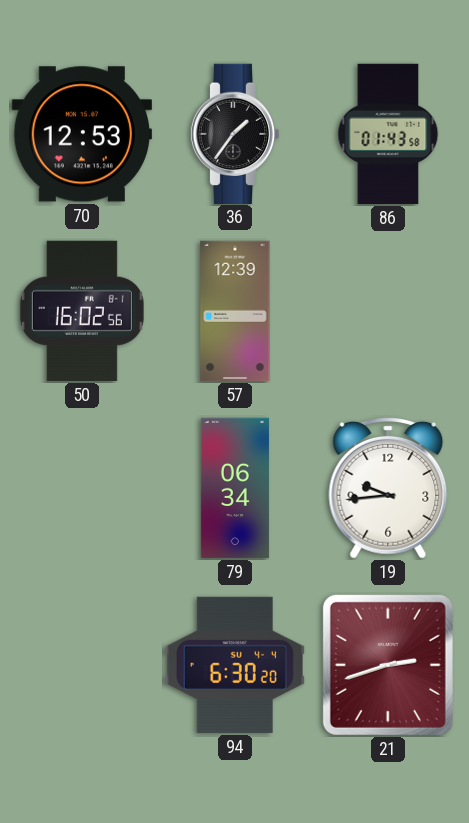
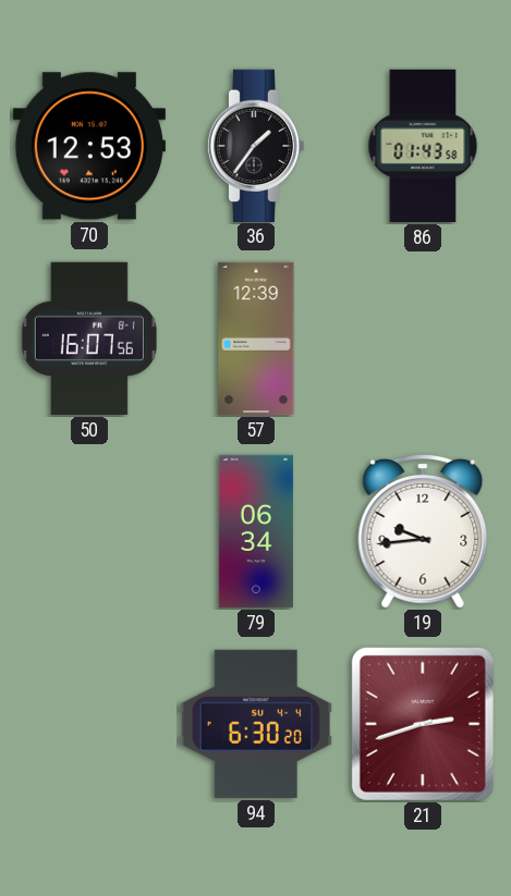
50: 16:02 -> 16:07 (89, 339)
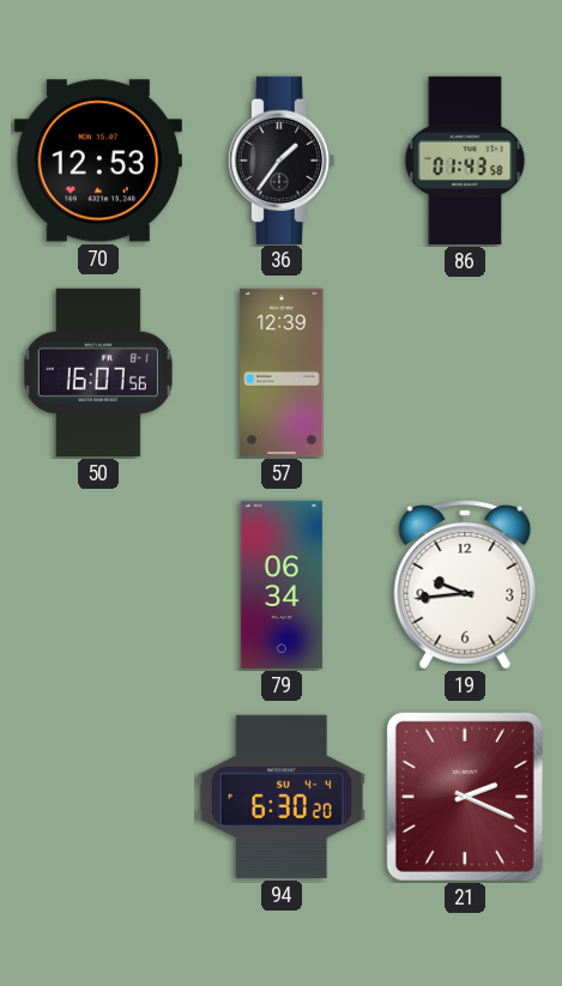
21: 2:42 -> 2:19 (465, 797)
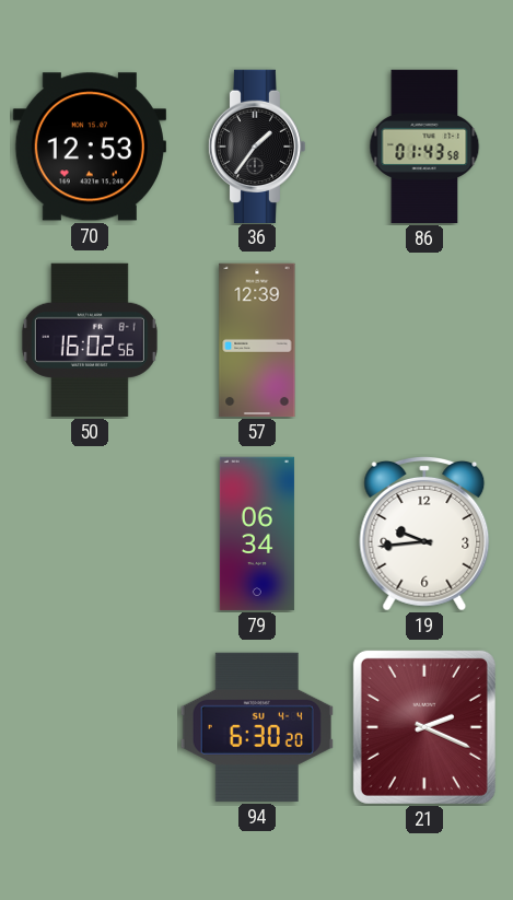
50: 16:07 -> 16:02 (90, 340)
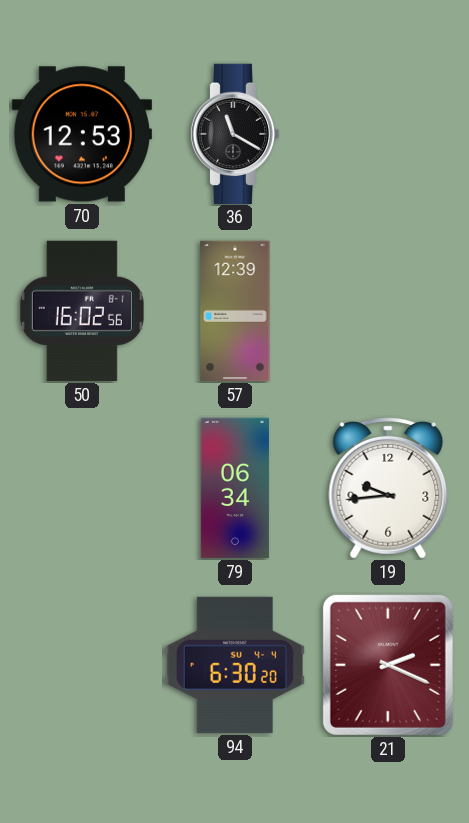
36: 1:36 -> 11:20 (235, 133)
86: 01:43 -> none (424, 147)
